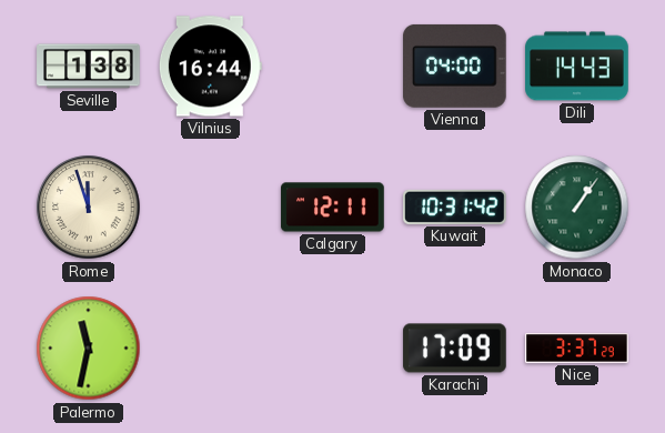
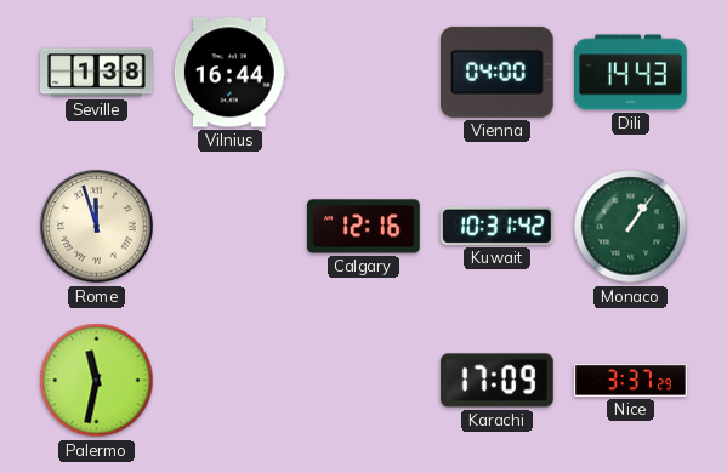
Calgary: 12:11 -> 12:16 (364, 227)
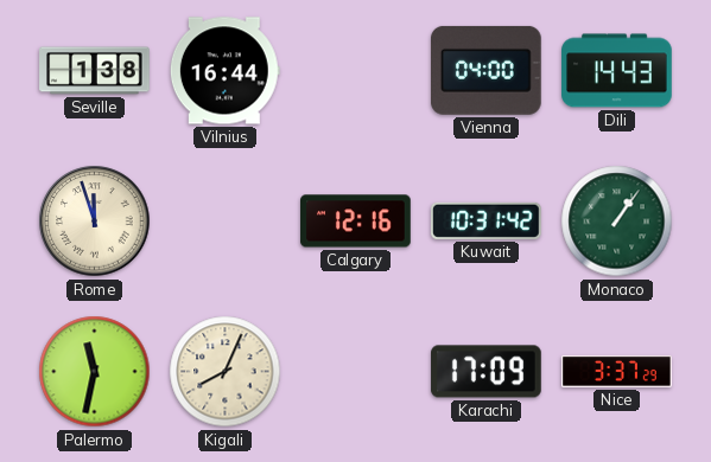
Kigali: none -> 8:04 (226, 372)
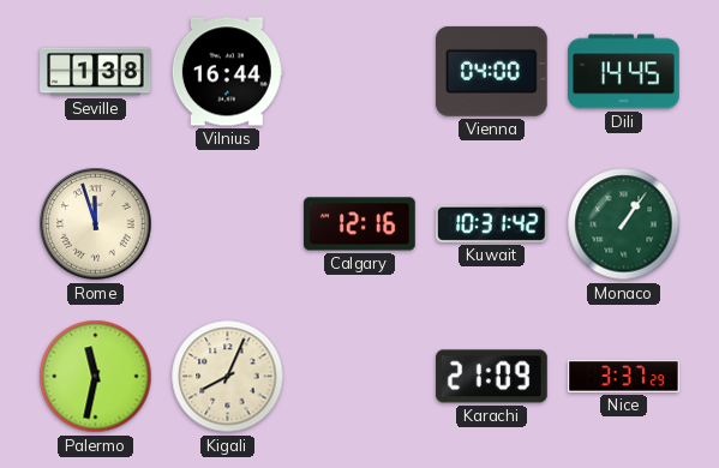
Dili: 14:43 -> 14:45 (624, 72)
Karachi: 17:09 -> 21:09 (492, 377)
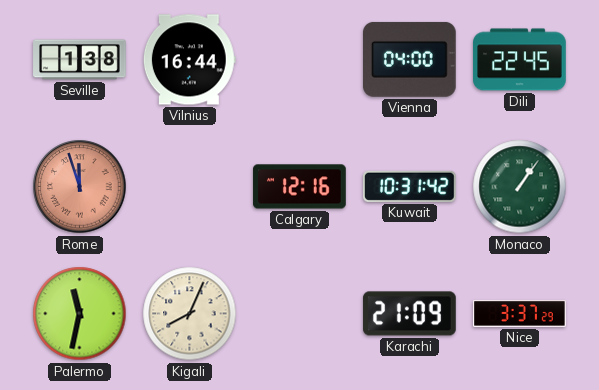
Dili: 14:45 -> 22:45 (520, 60)
Rome dial: cream -> salmon (80, 187)
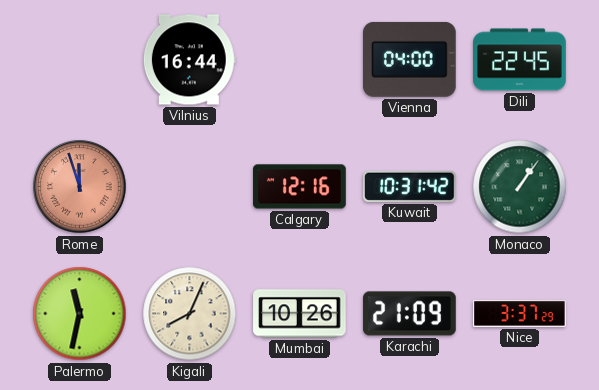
Seville: 1:38 -> none (80, 60)
Mumbai: none -> 10:26 (300, 314)
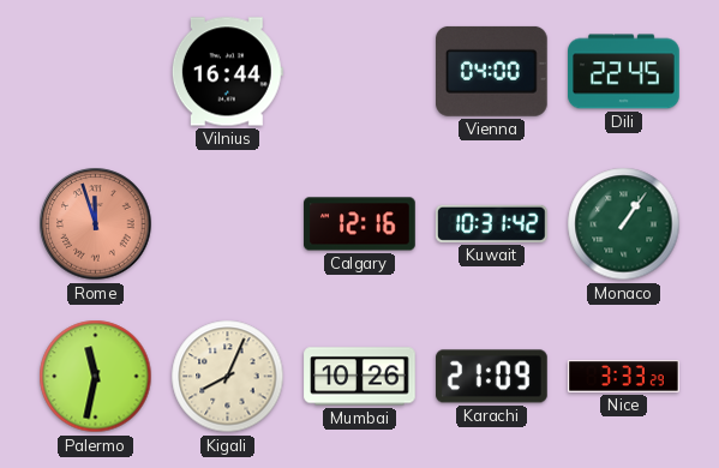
Nice: 3:37 -> 3:33 (624, 377)
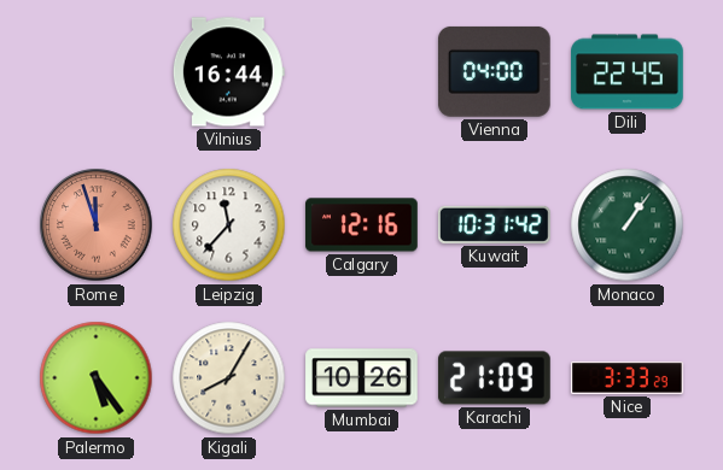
Leipzig: none -> 11:37 (229, 225)
Palermo: 11:32 -> 5:24 (97, 378)
Kigali: 8:04 -> 8:05 (229, 378)
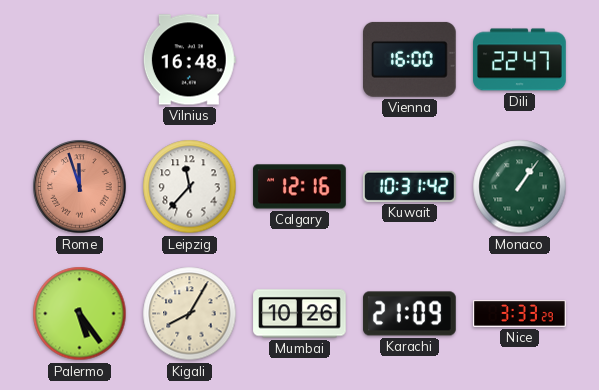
Vilnius: 16:44 -> 16:48 (189, 60)
Vienna: 04:00 -> 16:00 (410, 59)
Dili: 22:45 -> 22:47 (520, 60)
